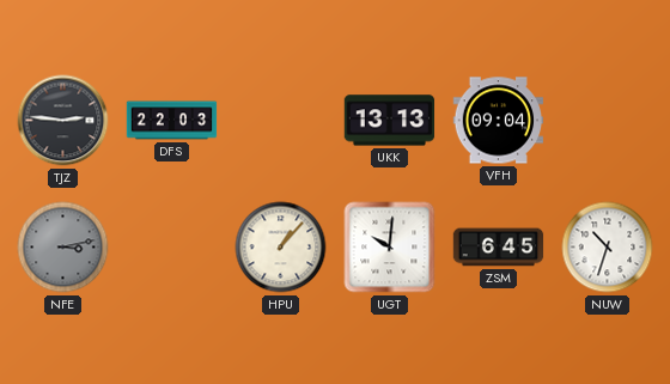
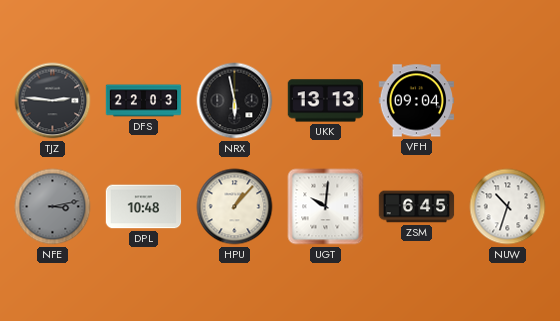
NRX: none -> 5:58 (235, 101)
DPL: none -> 10:48 (144, 207)
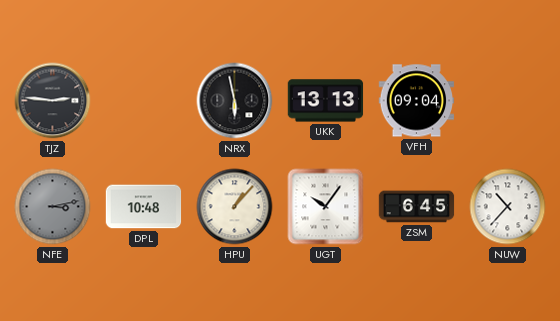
DFS: 22:03 -> none (144, 101)
UGT: 10:01 -> 10:06 (326, 207)
NUW: 10:33 -> 10:37 (508, 207)
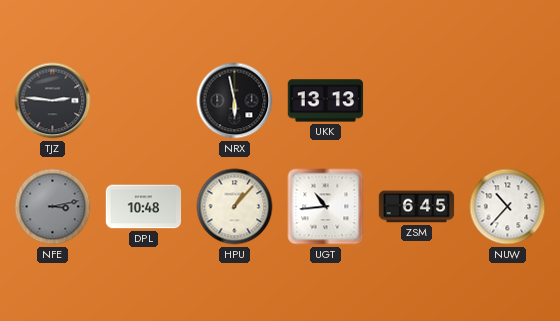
VFH: 09:04 -> none (417, 101)
UGT: 10:06 -> 10:44 (326, 207)
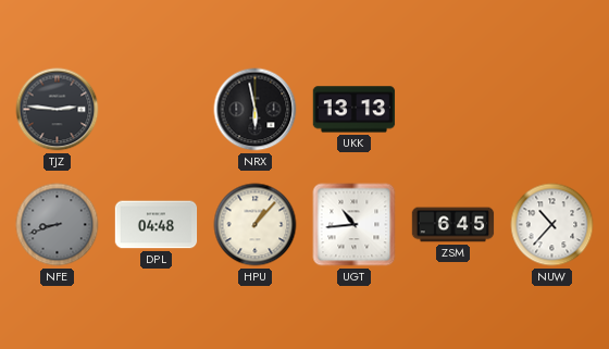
NFE: 3:13 -> 8:42 (58, 225)
DPL: 10:48 -> 04:48 (157, 225)
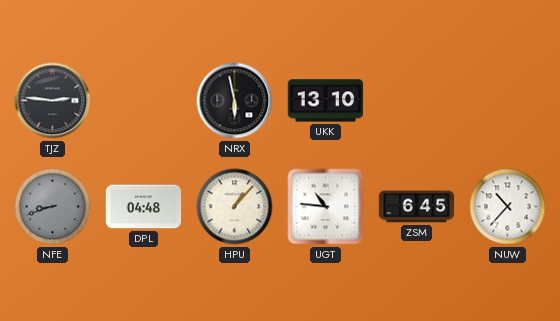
UKK: 13:13 -> 13:10 (326, 101)
UGT: 10:44 -> 10:46 (326, 207)
